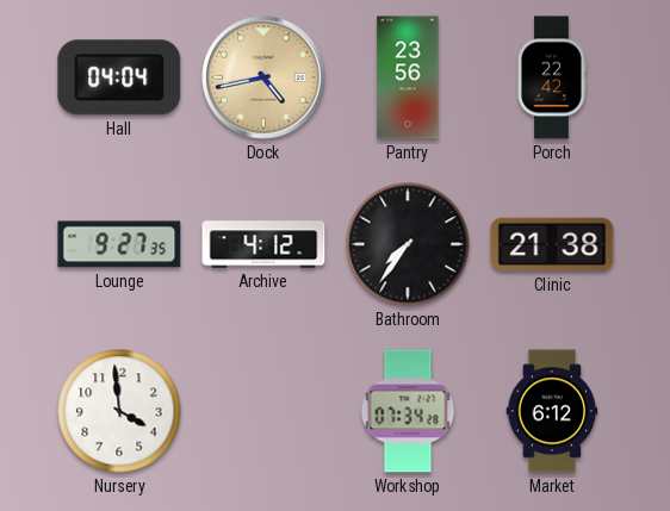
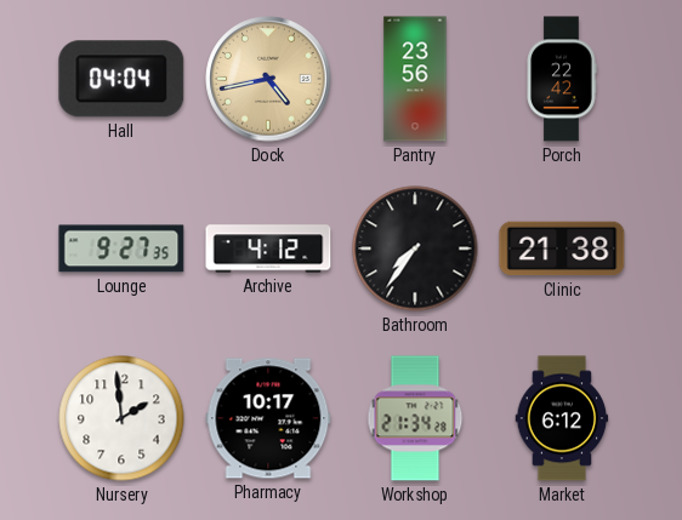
Nursery: 3:59 -> 1:59 (121, 418)
Pharmacy: none -> 10:17 (268, 418)
Workshop: 07:34 -> 21:34 (415, 418)
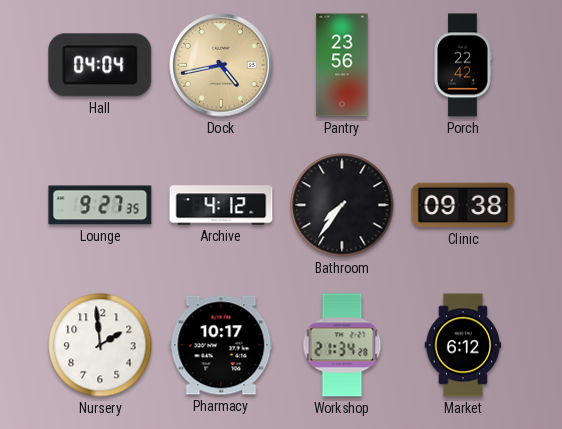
Clinic: 21:38 -> 09:38 (463, 205)
